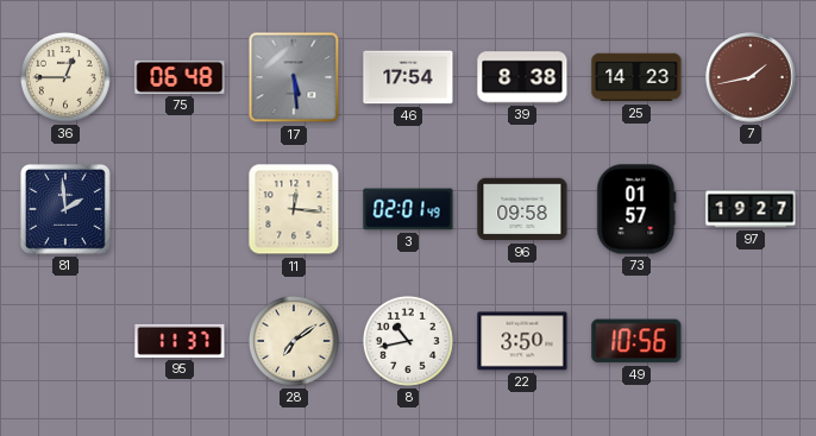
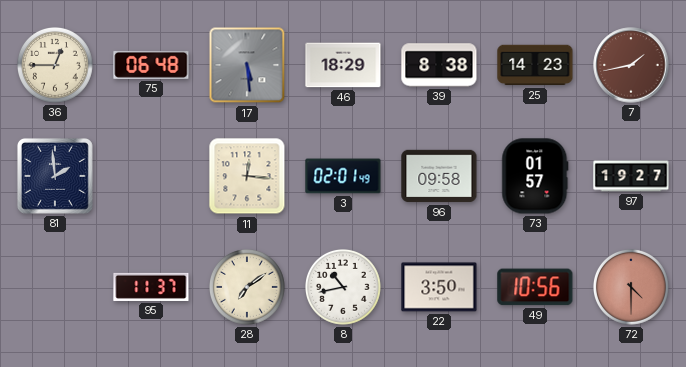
46: 17:54 -> 18:29 (343, 65)
72: none -> 4:30 (632, 288)
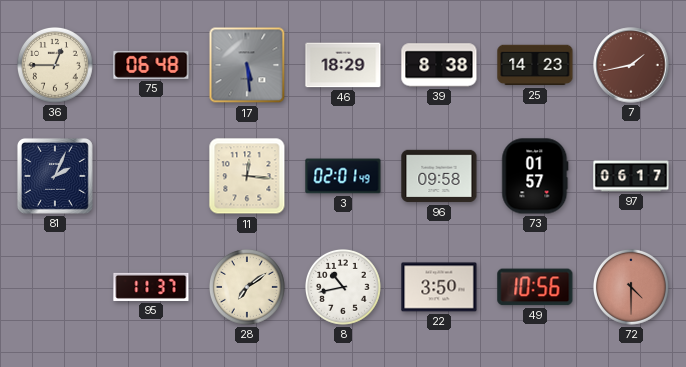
81: 1:59 -> 2:04 (55, 176)
97: 19:27 -> 06:17 (631, 176)
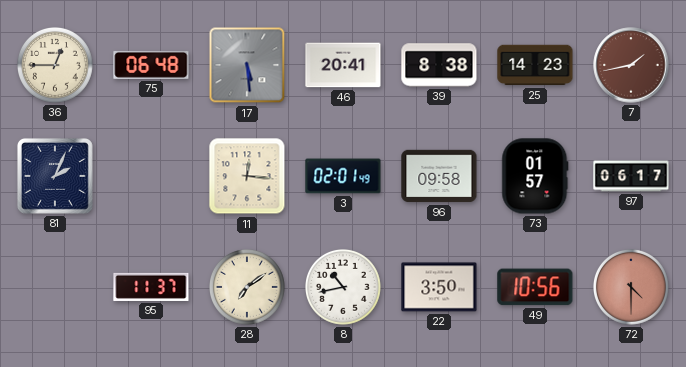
46: 18:29 -> 20:41 (343, 65)
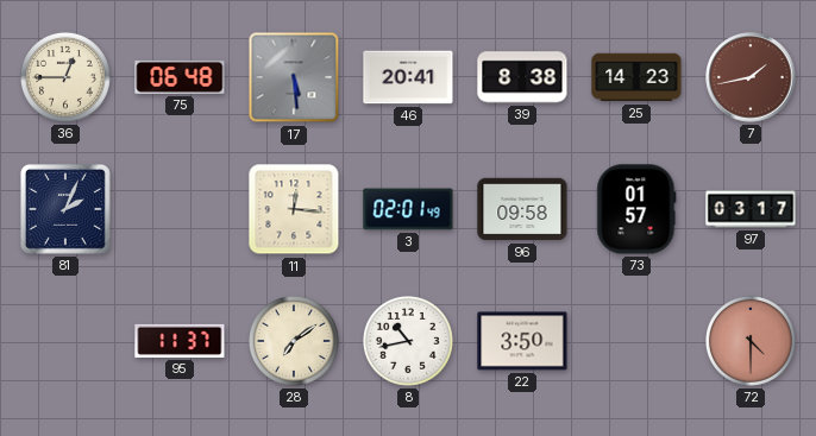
97: 06:17 -> 03:17 (751, 209)
49: 10:56 -> none (535, 287)
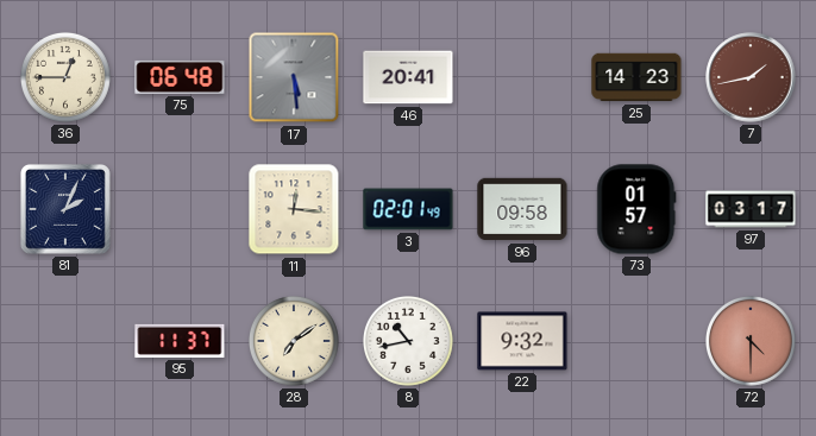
39: 8:38 -> none (522, 77)
22: 3:50 -> 9:32 (522, 341)
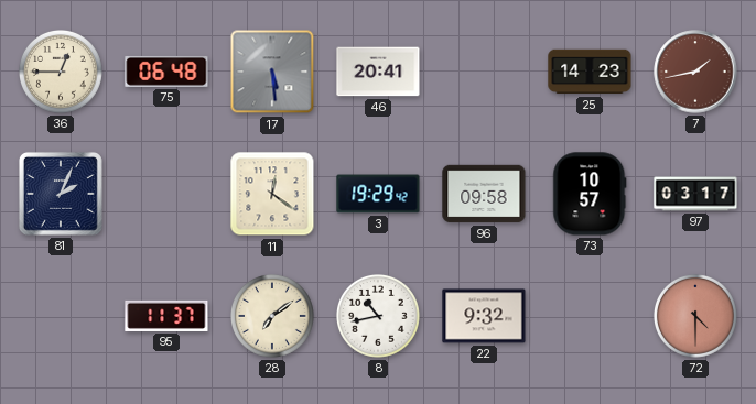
11: 12:16 -> 12:21 (272, 194)
3: 02:01 -> 19:29 (378, 194)
73: 01:57 -> 10:57 (590, 194)
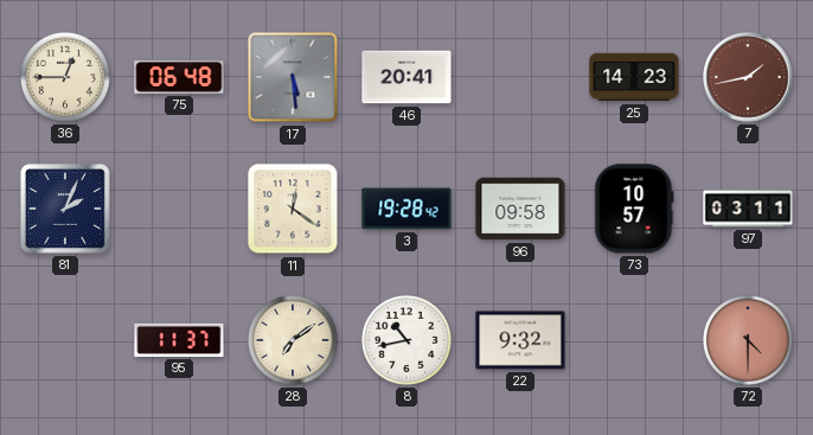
3: 19:29 -> 19:28 (406, 209)
97: 03:17 -> 03:11 (748, 209)
